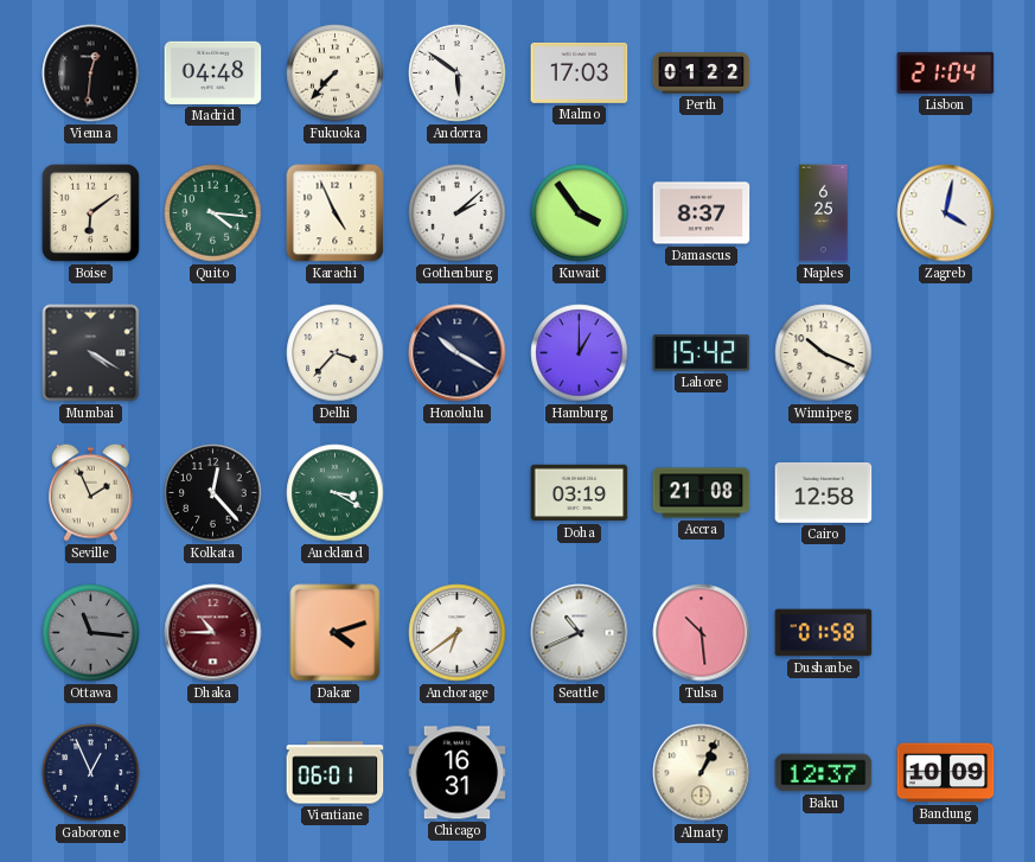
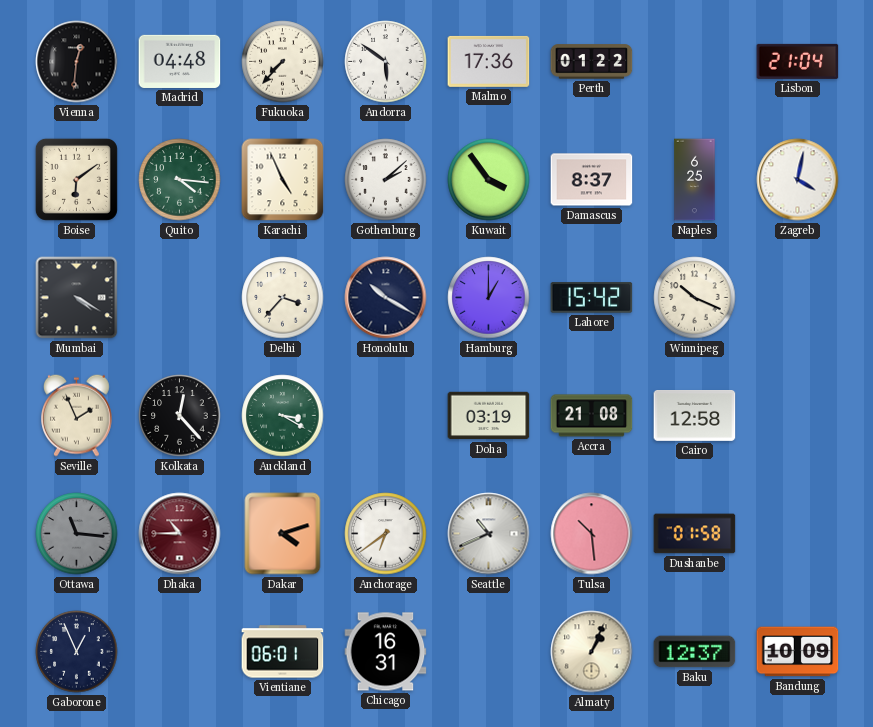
Malmo: 17:03 -> 17:36 (489, 61)
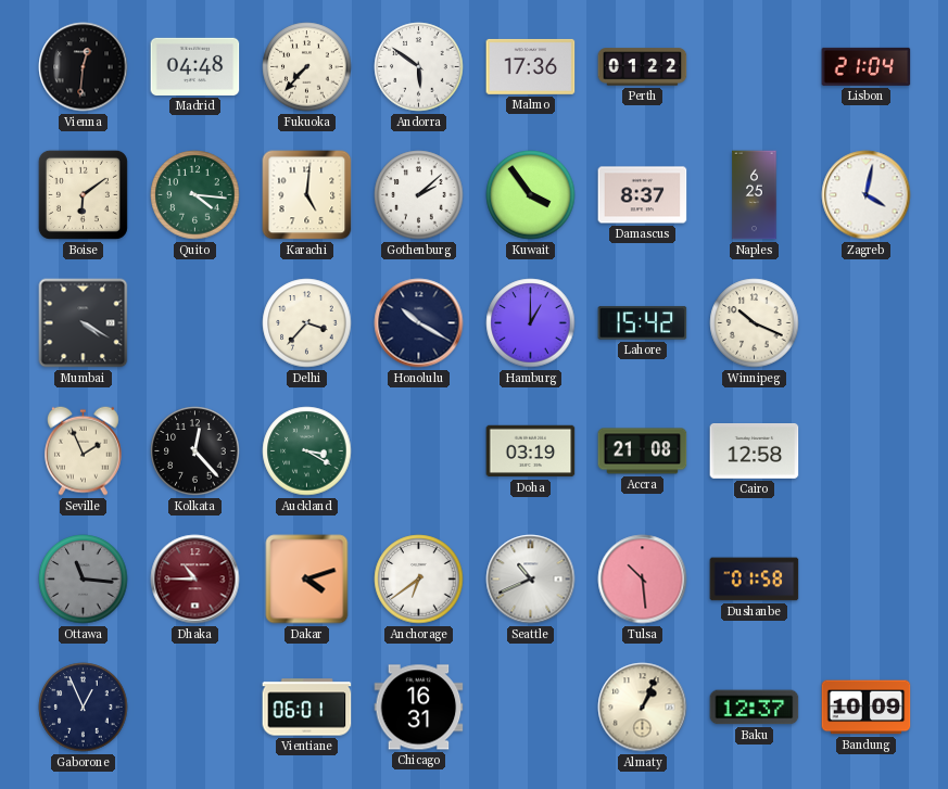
Karachi: 4:56 -> 5:01 (307, 195)
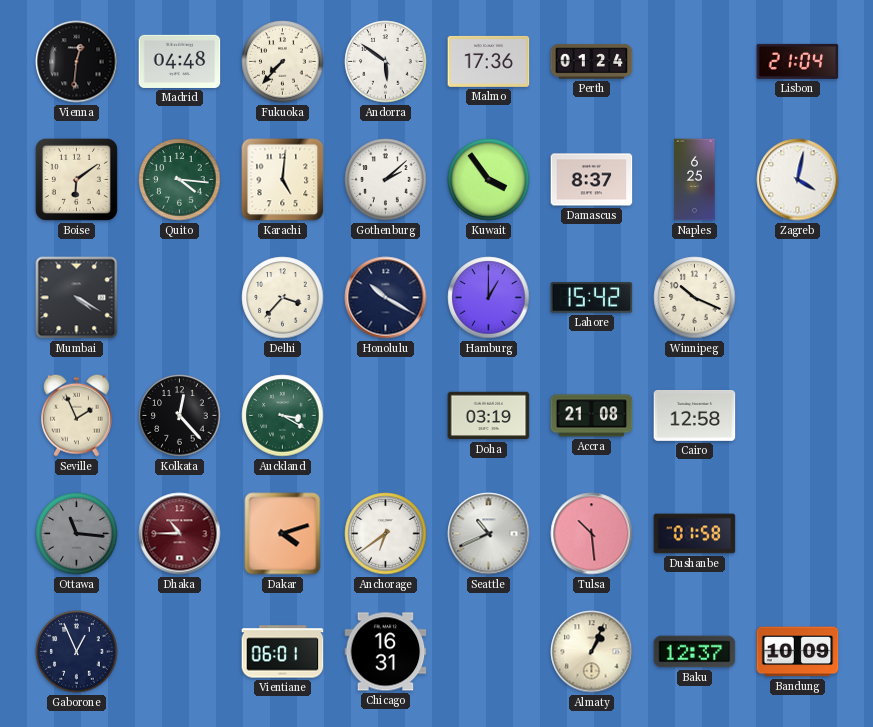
Perth: 01:22 -> 01:24 (592, 62)
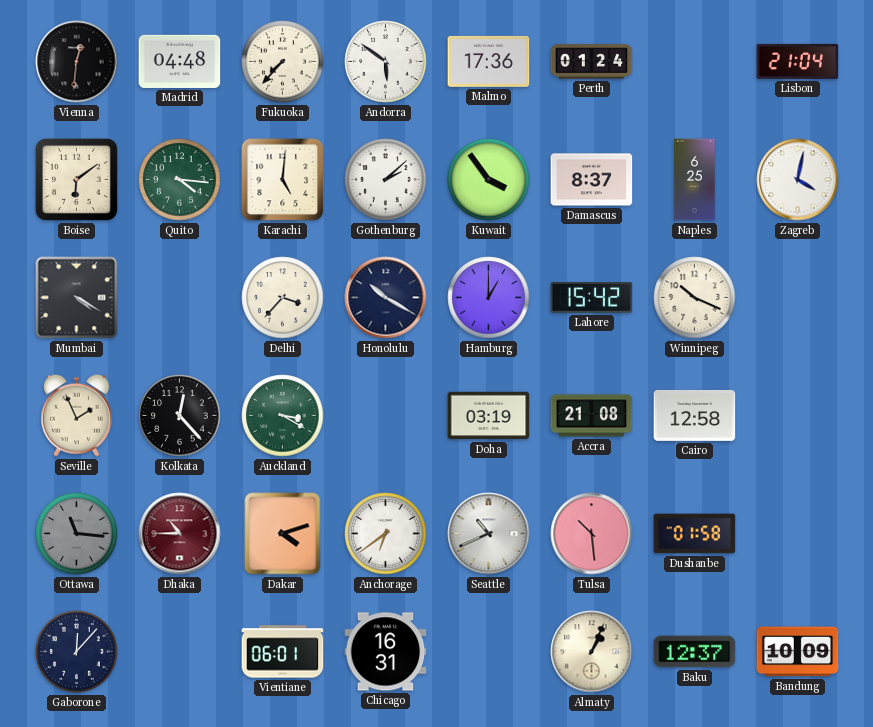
Gaborone: 12:56 -> 12:07 (77, 652)
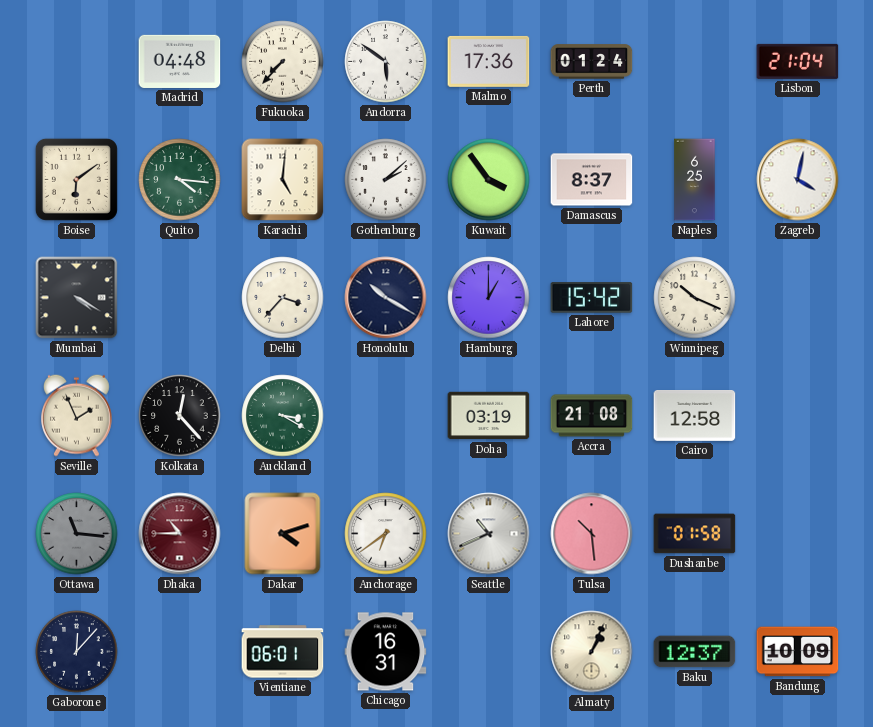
Vienna: 12:31 -> none (77, 62)
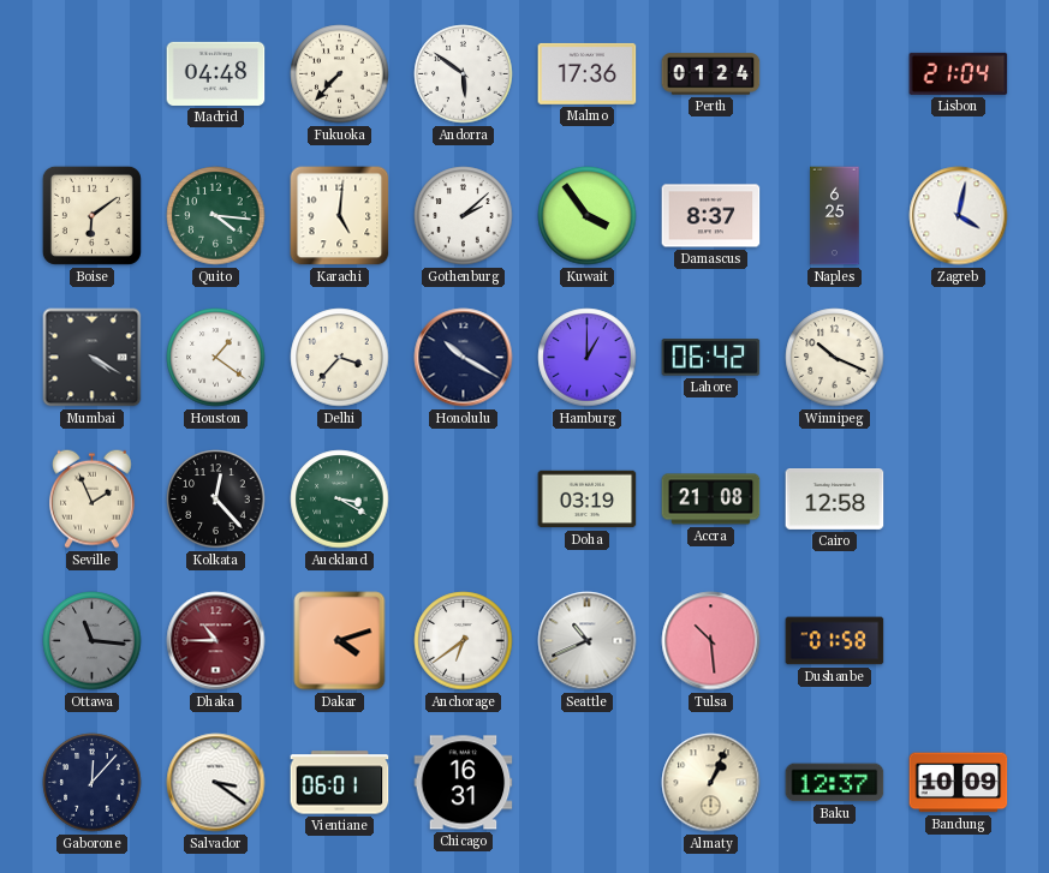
Houston: none -> 1:21 (216, 358)
Lahore: 15:42 -> 06:42 (711, 358)
Salvador: none -> 3:21 (216, 783)
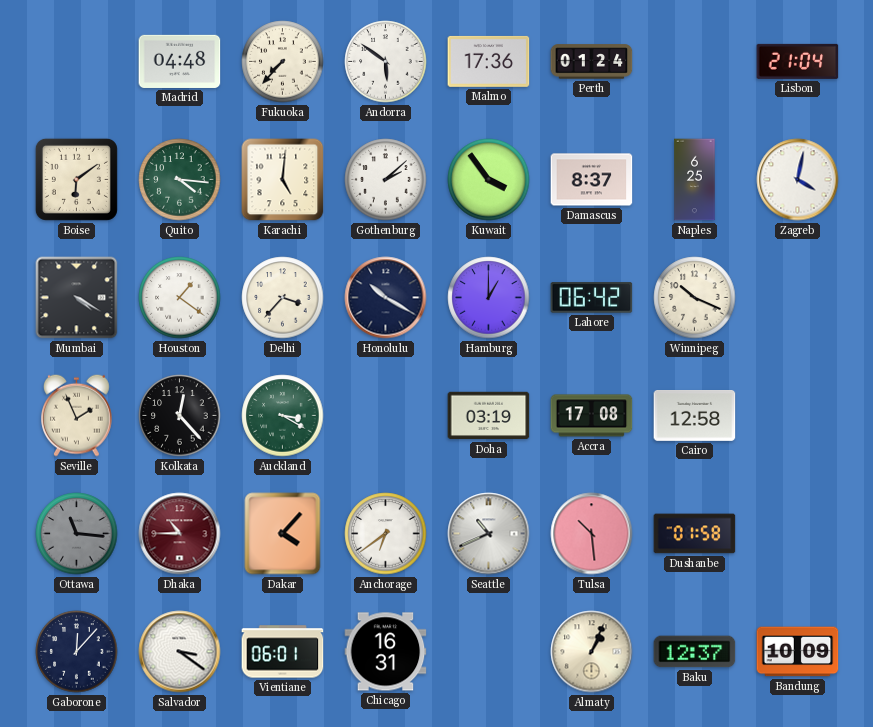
Accra: 21:08 -> 17:08 (592, 416)
Dakar: 4:12 -> 4:07 (283, 534)
